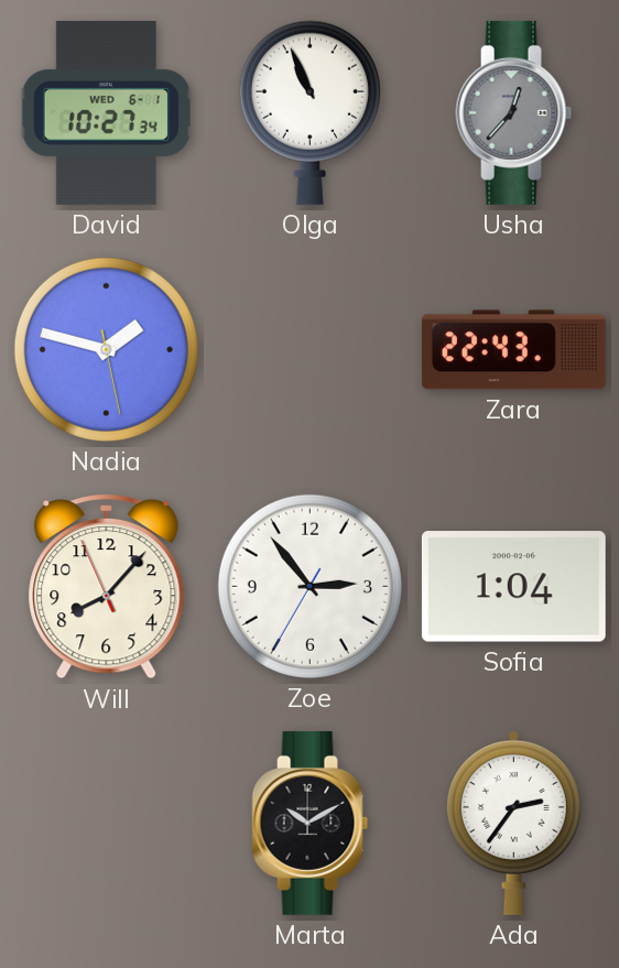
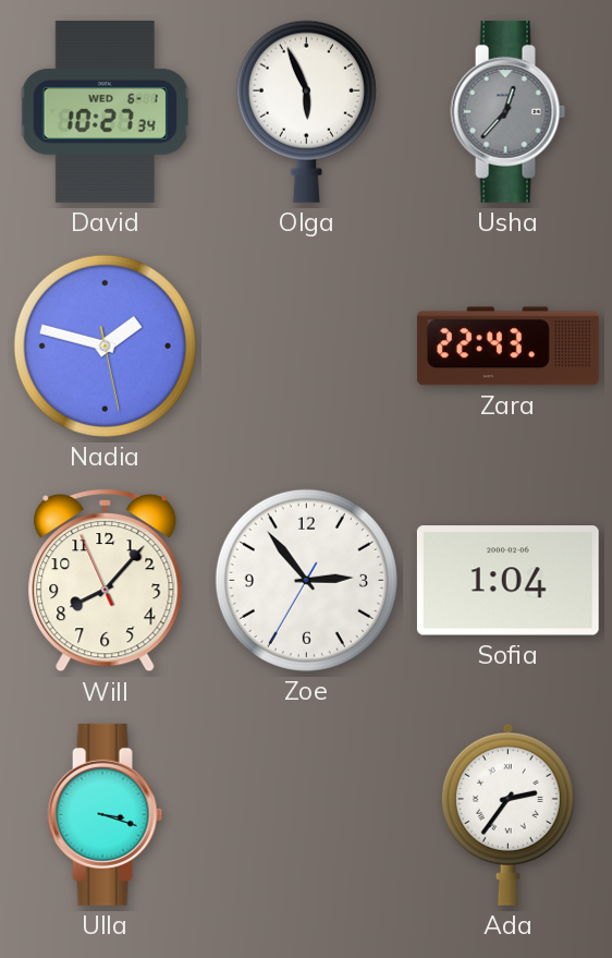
Olga: 10:56 -> 5:56 (306, 111)
Ulla: none -> 3:18 (106, 814)
Marta: 10:10 -> none (311, 823)
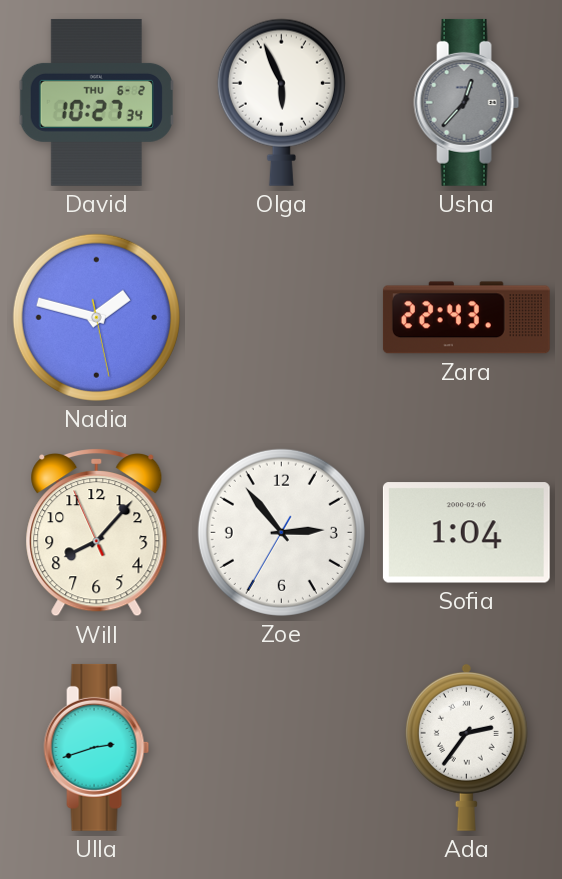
David date: WED 6-1 -> THU 6-2 (96, 102)
Ulla: 3:18 -> 2:42 (97, 747)
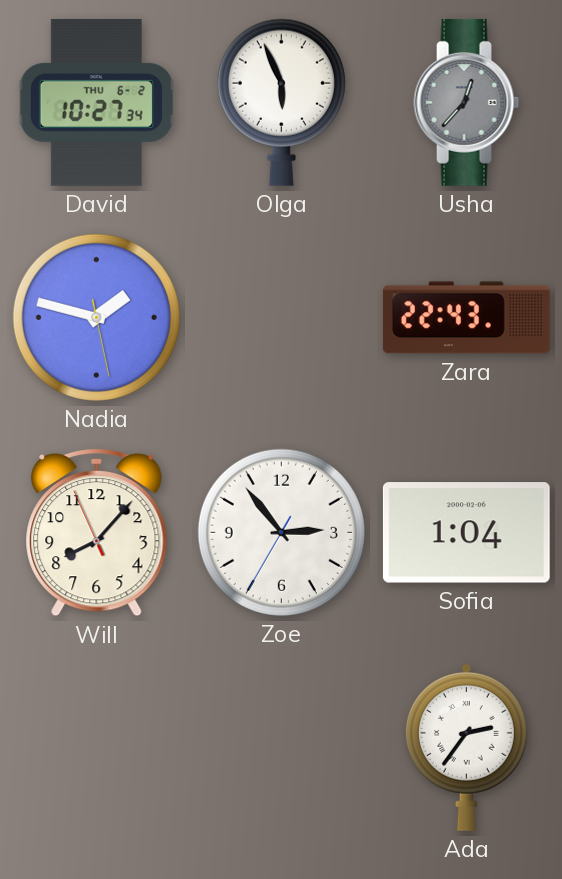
Ulla: 2:42 -> none (97, 747)
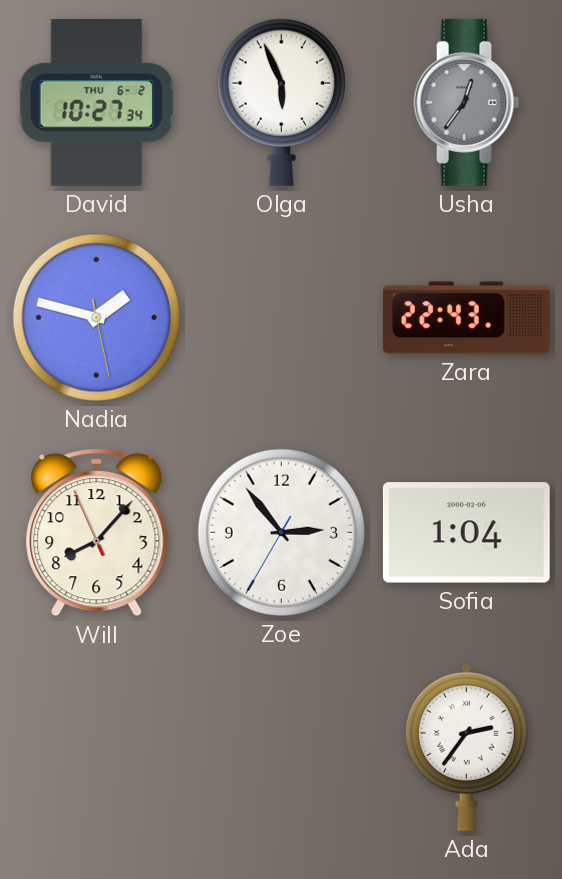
Usha: 12:37 -> 12:36 (467, 102)
